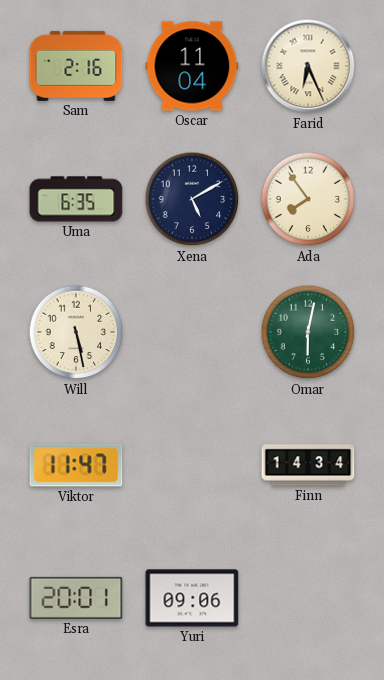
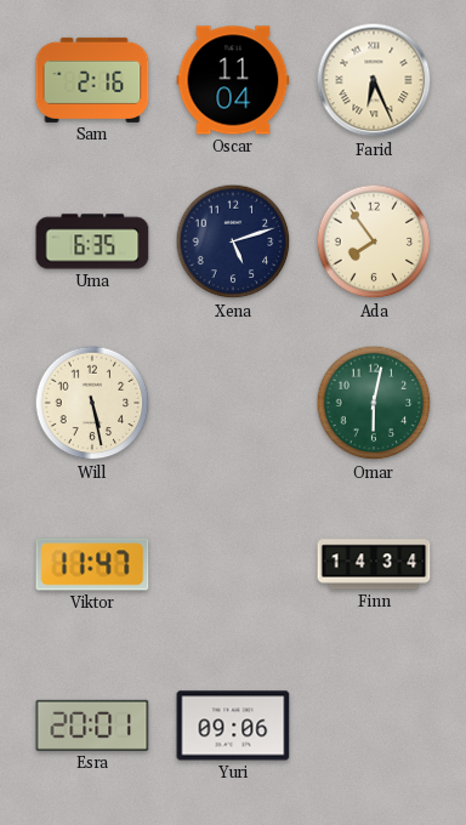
Xena: 5:10 -> 5:12 (233, 241)
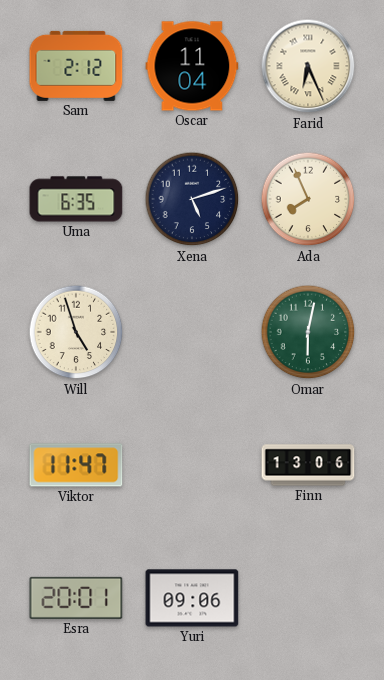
Sam: 2:16 -> 2:12 (76, 66)
Ada: 7:54 -> 7:56 (308, 199)
Will: 5:28 -> 4:57 (76, 332)
Finn: 14:34 -> 13:06 (308, 465)
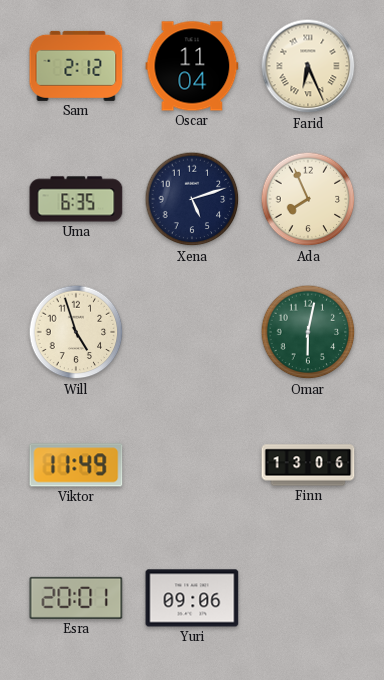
Viktor: 11:47 -> 11:49 (76, 465)
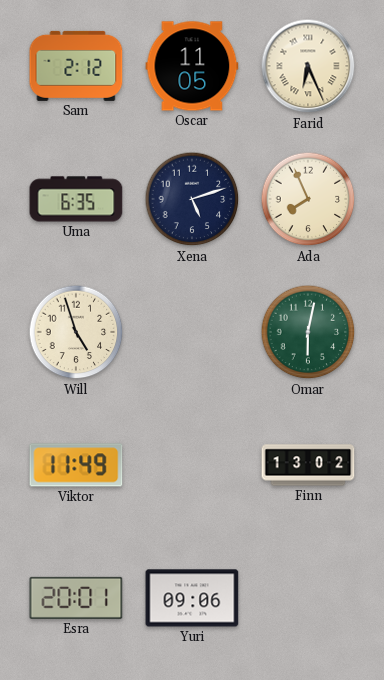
Oscar: 11:04 -> 11:05 (192, 66)
Finn: 13:06 -> 13:02 (308, 465)
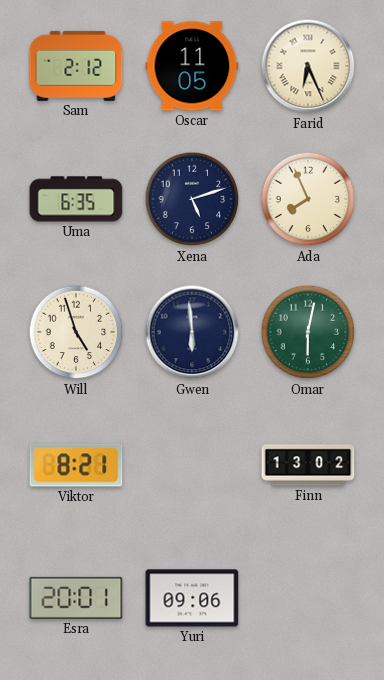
Gwen: none -> 5:59 (192, 332)
Viktor: 11:49 -> 8:21 (76, 465)
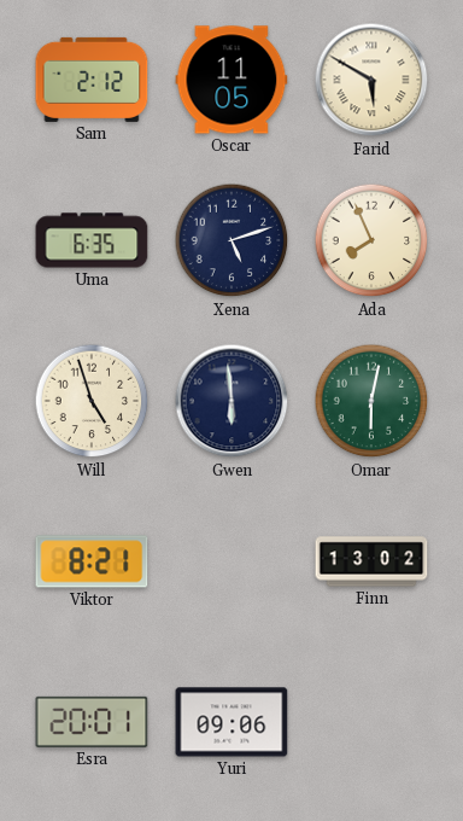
Farid: 6:26 -> 5:50 (371, 80)
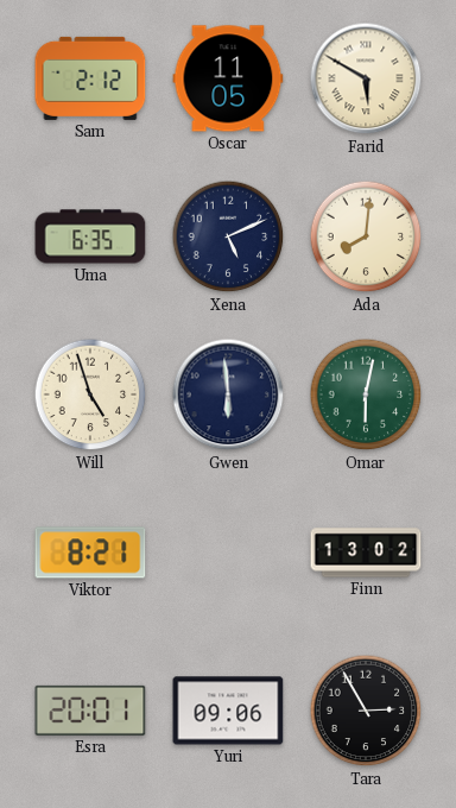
Xena: 5:12 -> 5:11 (228, 236)
Ada: 7:56 -> 8:01 (366, 236)
Tara: none -> 2:55 (366, 711)
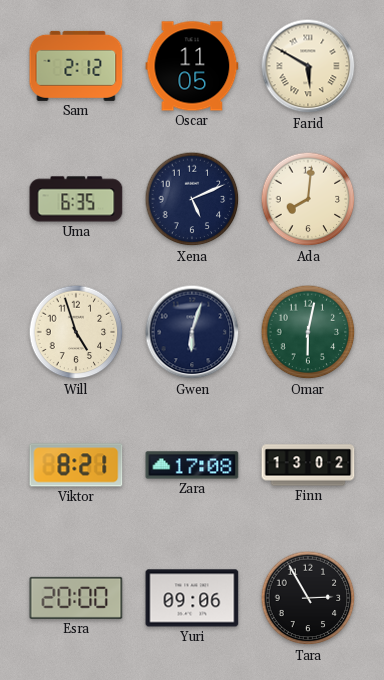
Gwen: 5:59 -> 6:03 (192, 332)
Zara: none -> 17:08 (192, 465)
Esra: 20:01 -> 20:00 (76, 598)
